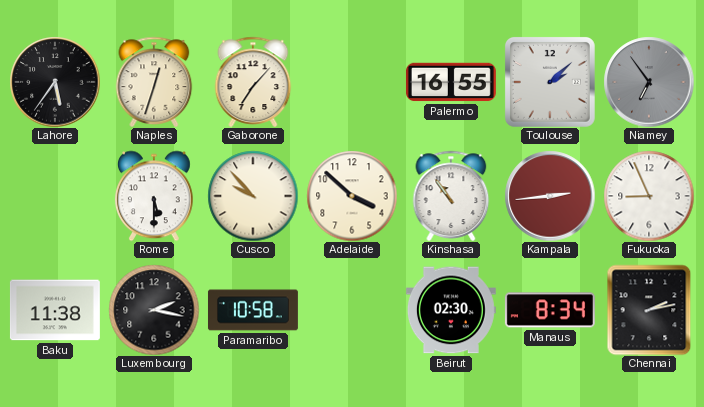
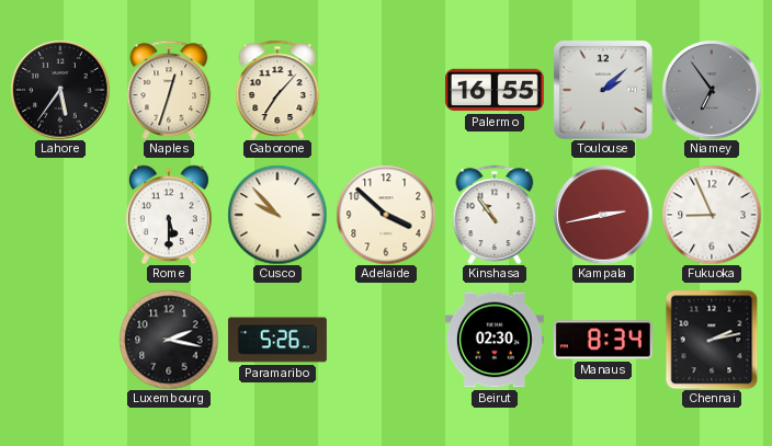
Kampala: 2:44 -> 2:43 (603, 215)
Baku: 11:38 -> none (55, 310)
Paramaribo: 10:58 -> 5:26 (277, 340)
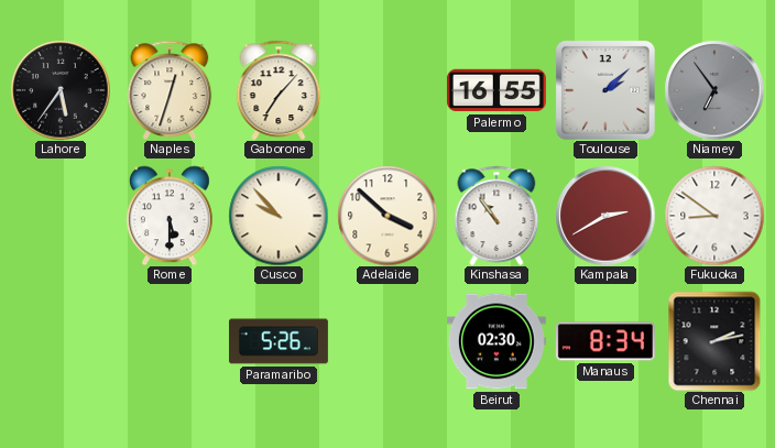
Kampala: 2:43 -> 2:40 (605, 216)
Fukuoka: 8:56 -> 8:51 (714, 216)
Luxembourg: 2:17 -> none (169, 340)
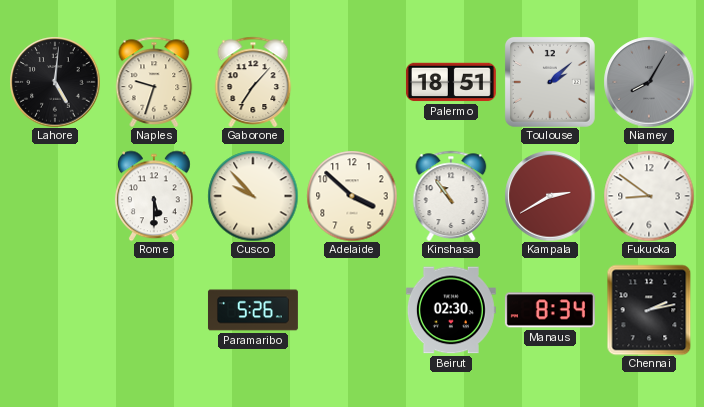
Lahore: 5:36 -> 5:01 (55, 82)
Naples: 12:33 -> 9:33 (154, 82)
Palermo: 16:55 -> 18:51 (451, 82)
Niamey: 6:54 -> 8:05 (649, 82)
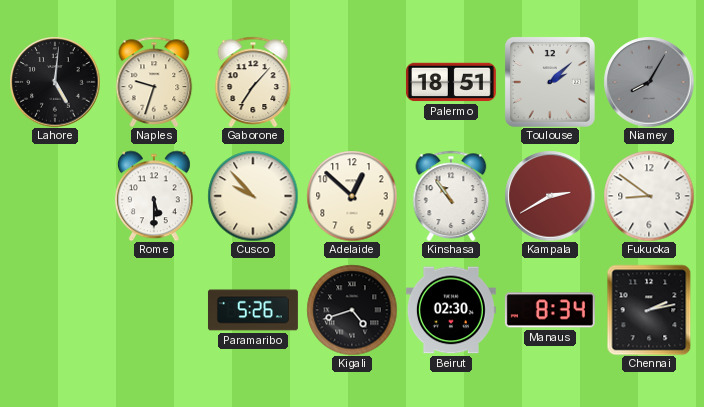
Adelaide: 3:52 -> 12:52 (352, 196)
Kigali: none -> 4:42 (352, 310)
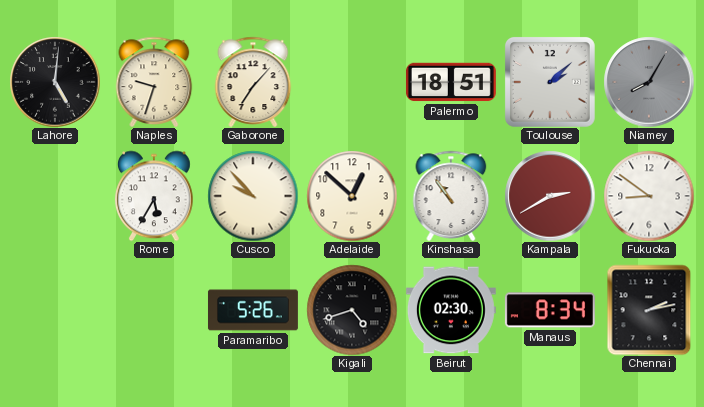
Rome: 5:30 -> 5:35 (154, 196)
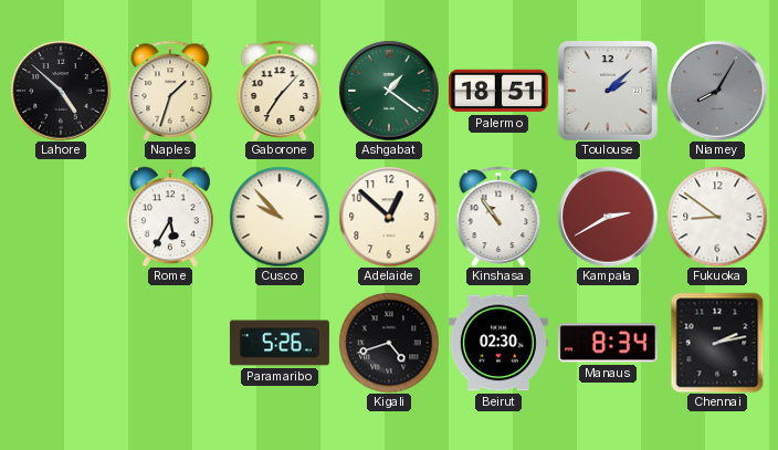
Lahore: 5:01 -> 4:52 (61, 91)
Naples: 9:33 -> 1:33 (170, 91)
Ashgabat: none -> 1:21 (389, 91)
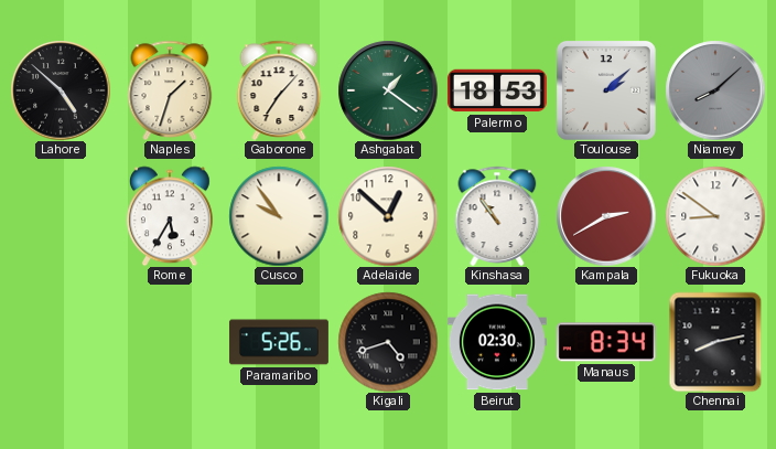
Palermo: 18:51 -> 18:53 (497, 90)
Niamey: 8:05 -> 8:08 (715, 90)
Cusco: 9:53 -> 9:54 (279, 216)
Chennai: 2:13 -> 8:13 (715, 342)
